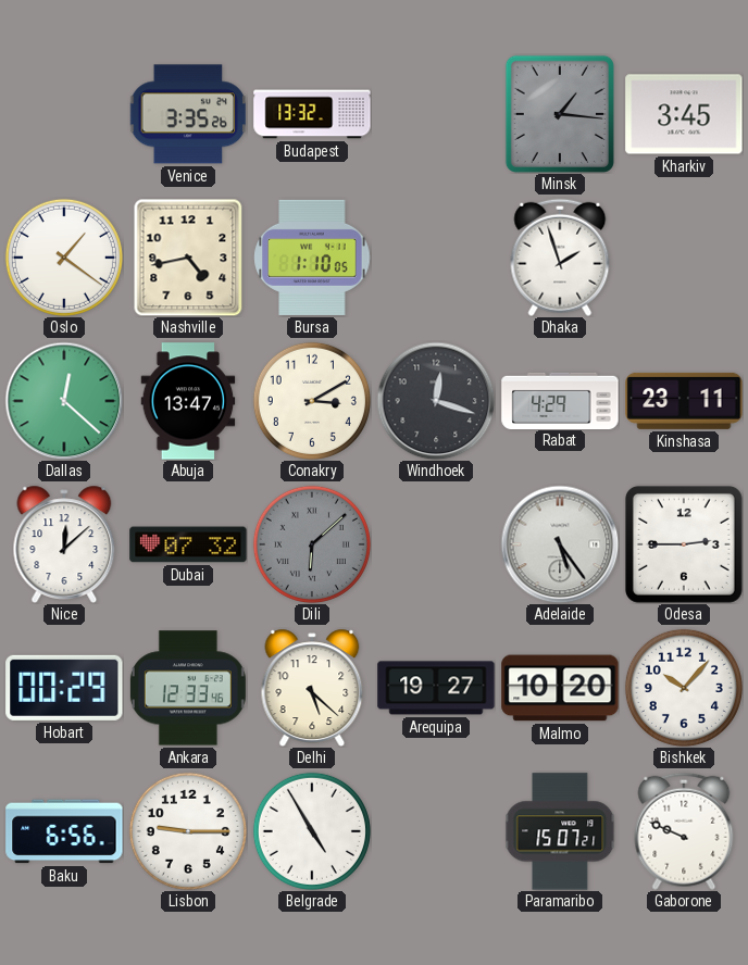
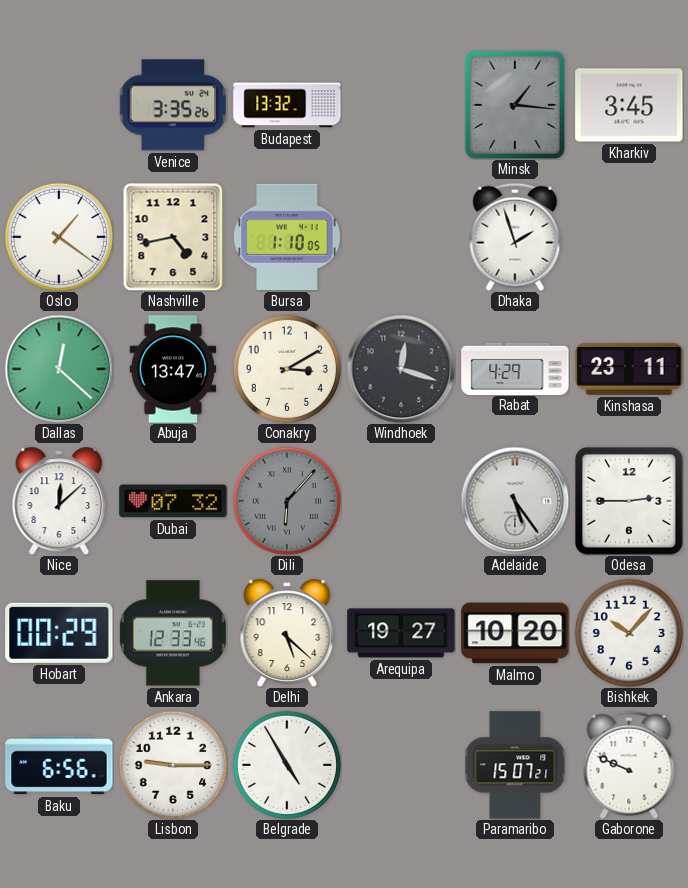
Dili: 6:08 -> 6:07 (287, 501)
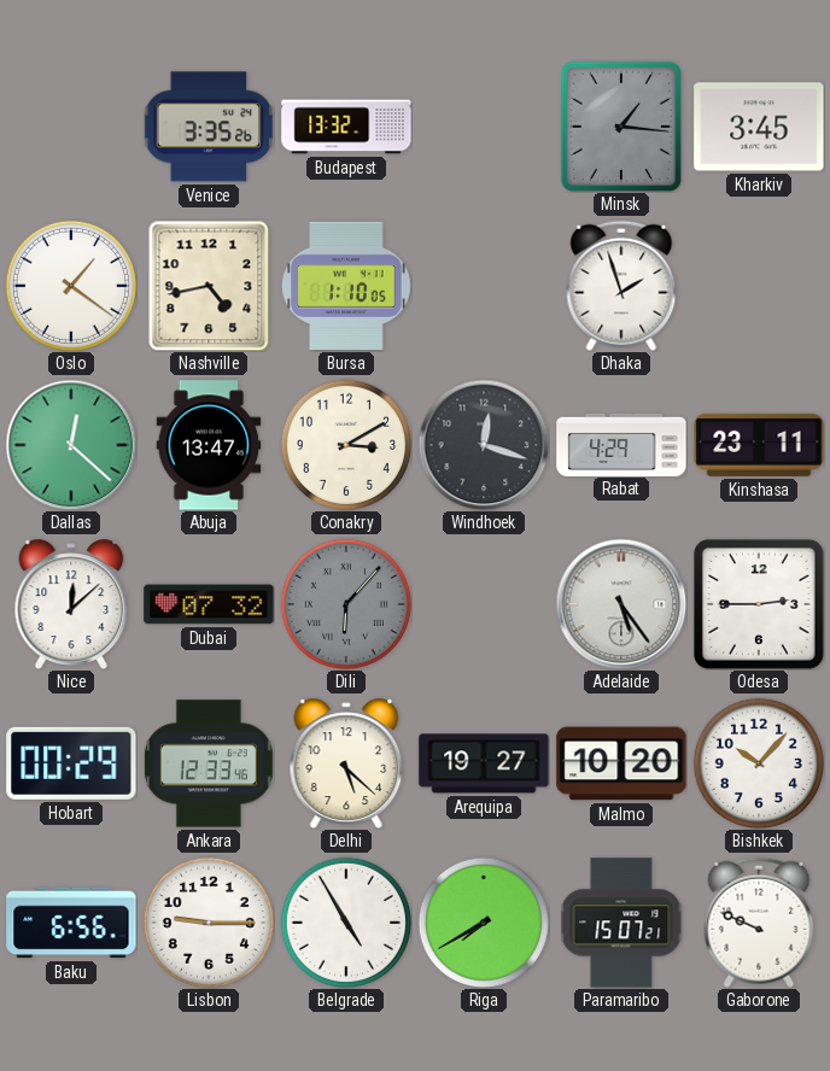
Riga: none -> 7:40 (484, 923)
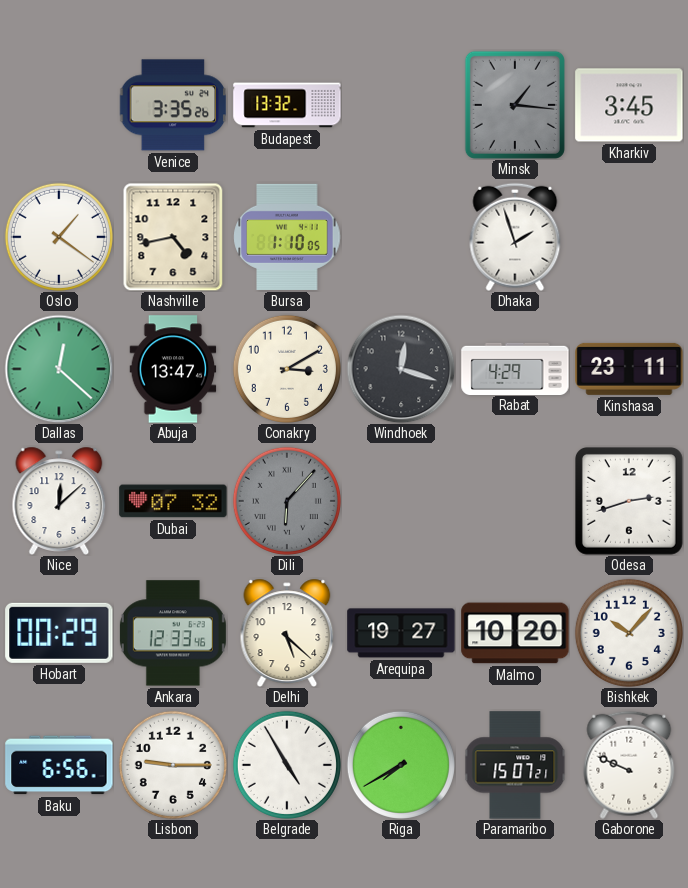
Adelaide: 5:24 -> none (621, 604)
Odesa: 2:45 -> 2:42 (629, 501)
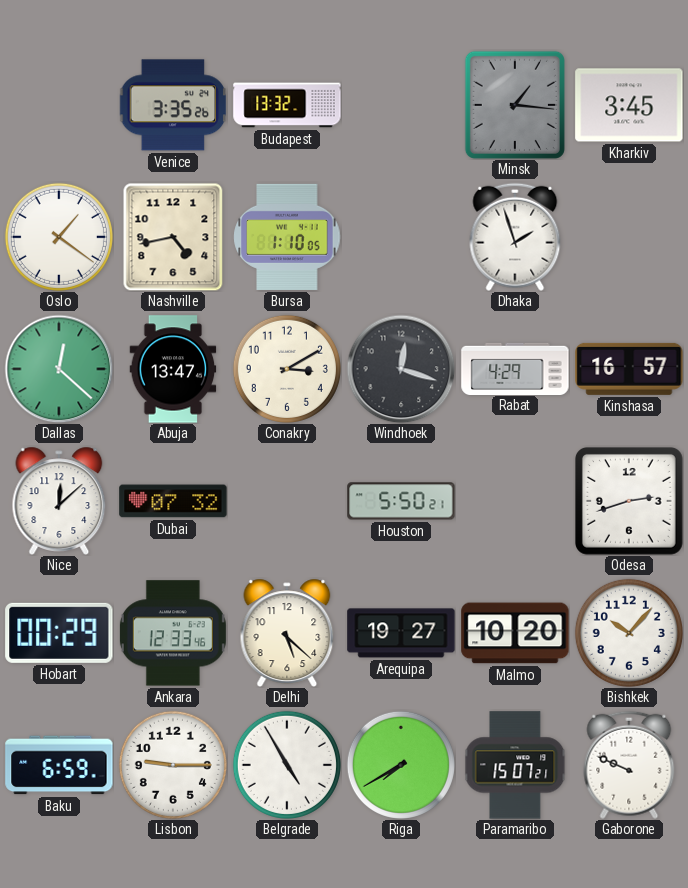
Kinshasa: 23:11 -> 16:57 (629, 369)
Dili: 6:07 -> none (287, 501)
Houston: none -> 5:50 (401, 501)
Baku: 6:56 -> 6:59 (59, 765)
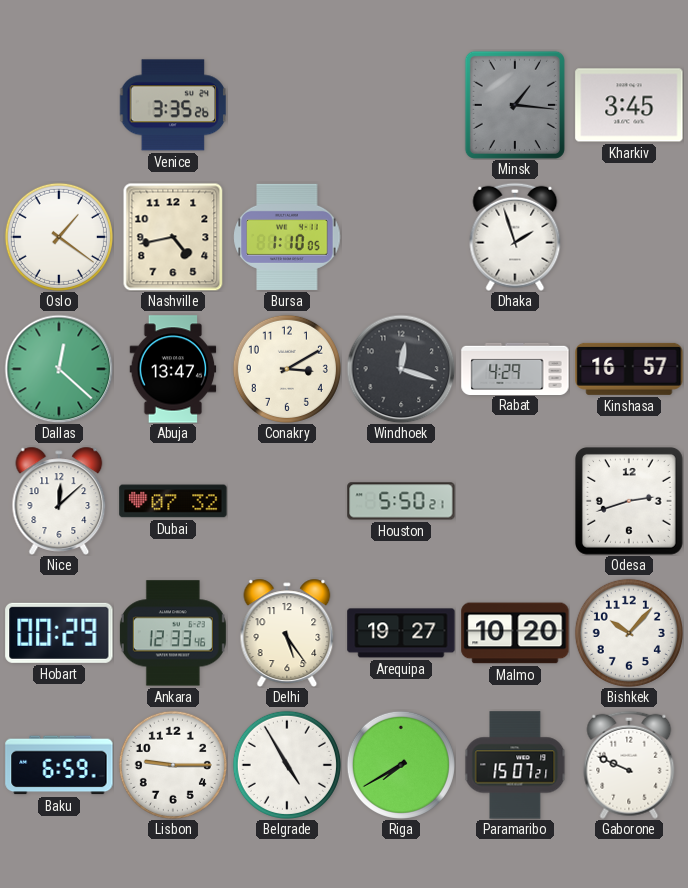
Budapest: 13:32 -> none (287, 105)
Delhi: 5:22 -> 5:24 (287, 633)
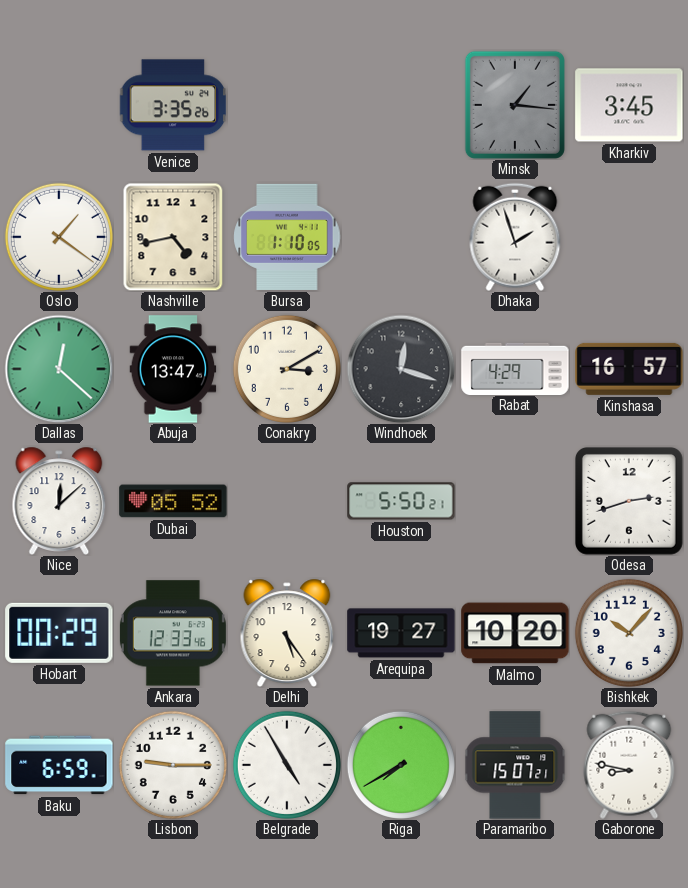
Dubai: 07:32 -> 05:52 (173, 501)
Gaborone: 9:49 -> 8:47 (629, 765)
